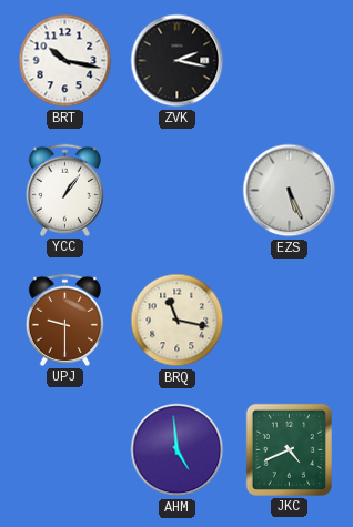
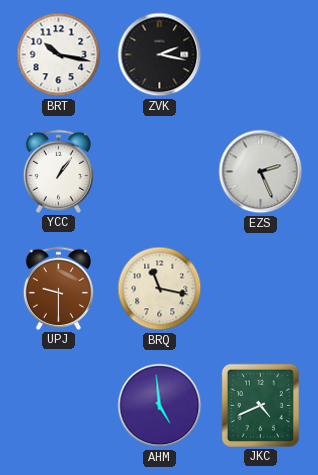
EZS: 5:26 -> 2:26 (261, 172)
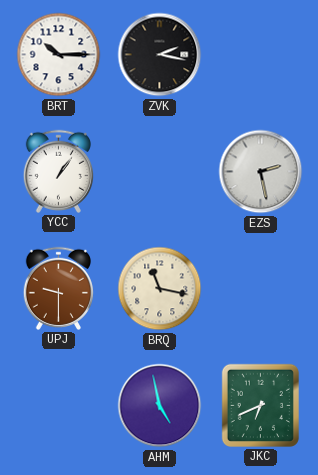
BRT: 10:17 -> 10:15 (59, 55)
EZS: 2:26 -> 2:28 (261, 172)
AHM: 4:59 -> 4:58 (160, 406)
JKC: 4:41 -> 6:41 (260, 405)
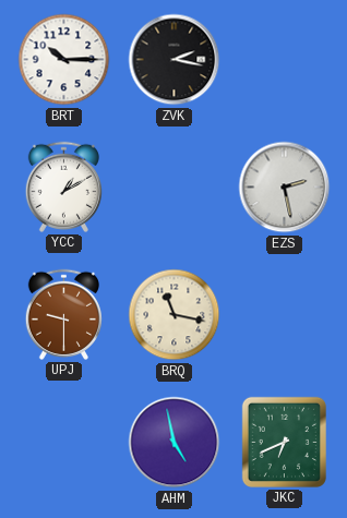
YCC: 1:06 -> 1:10 (63, 186)
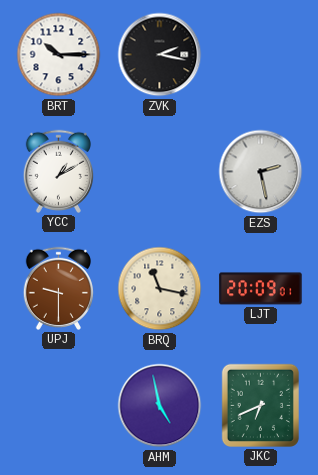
LJT: none -> 20:09 (261, 289)
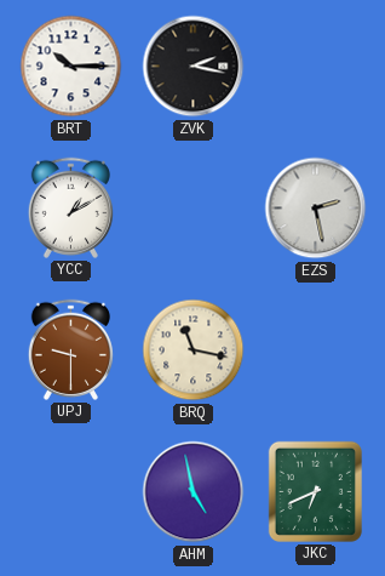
LJT: 20:09 -> none (261, 289)
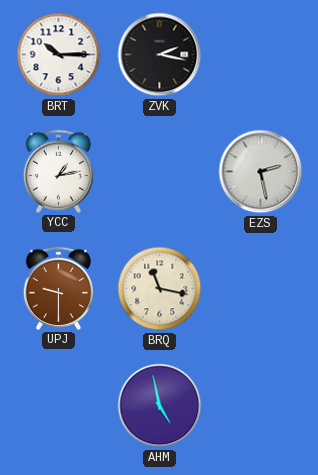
YCC: 1:10 -> 1:13 (58, 171)
JKC: 6:41 -> none (315, 491)
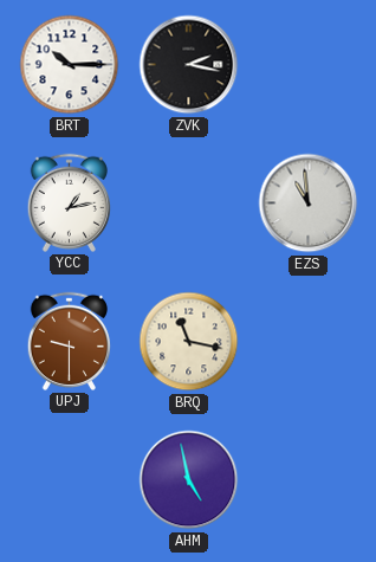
EZS: 2:28 -> 10:59 (309, 204)
